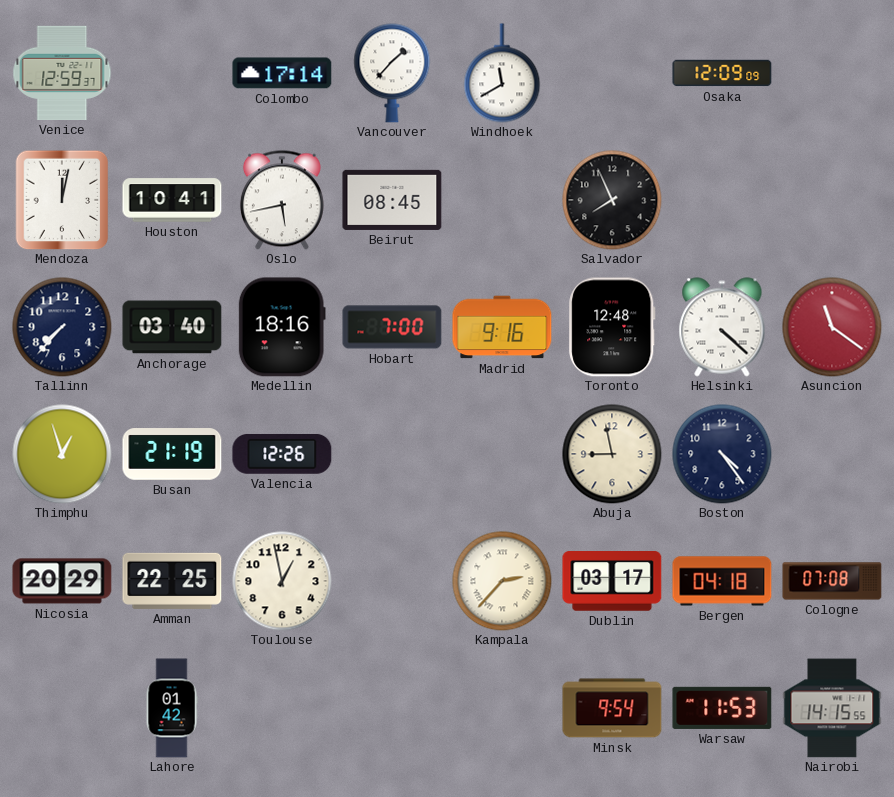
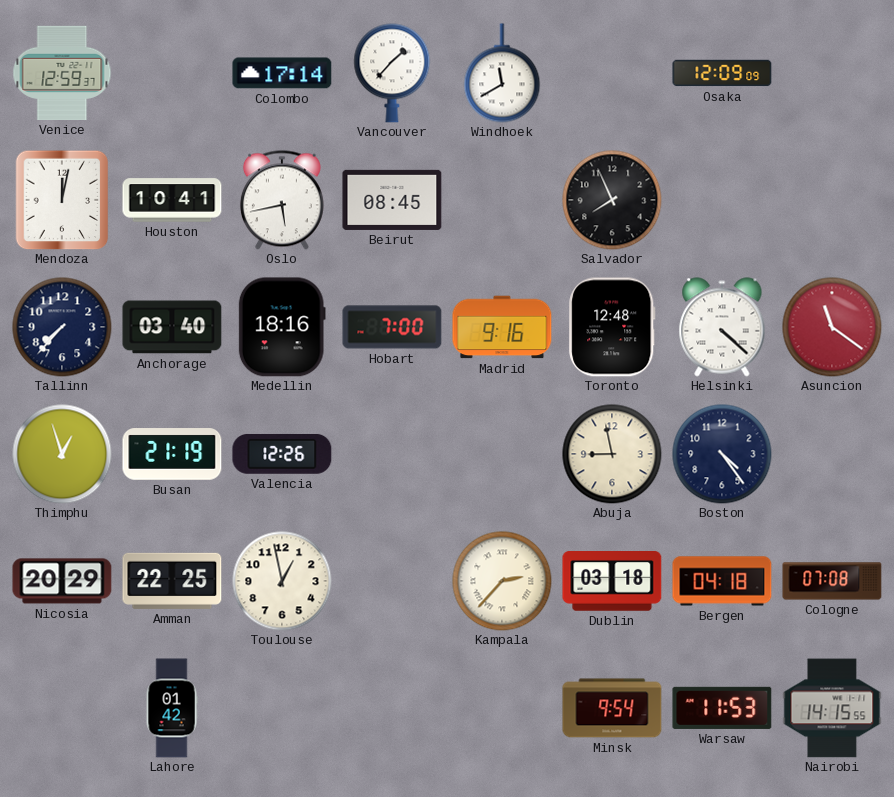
Dublin: 03:17 -> 03:18 (612, 581)
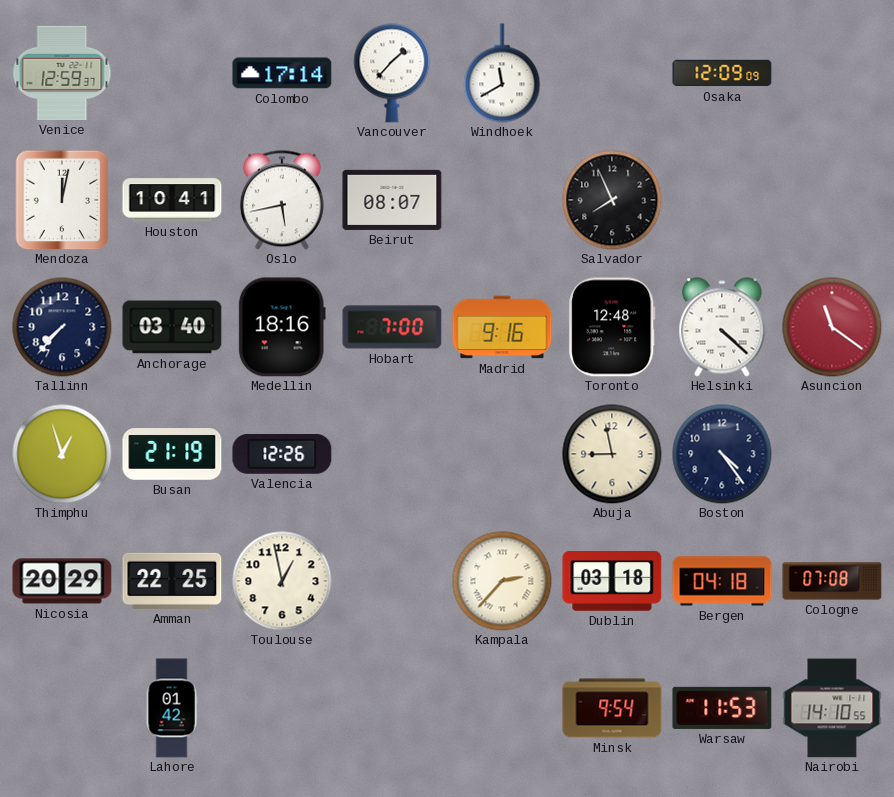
Beirut: 08:45 -> 08:07 (392, 200)
Nairobi: 14:15 -> 14:10 (832, 708)
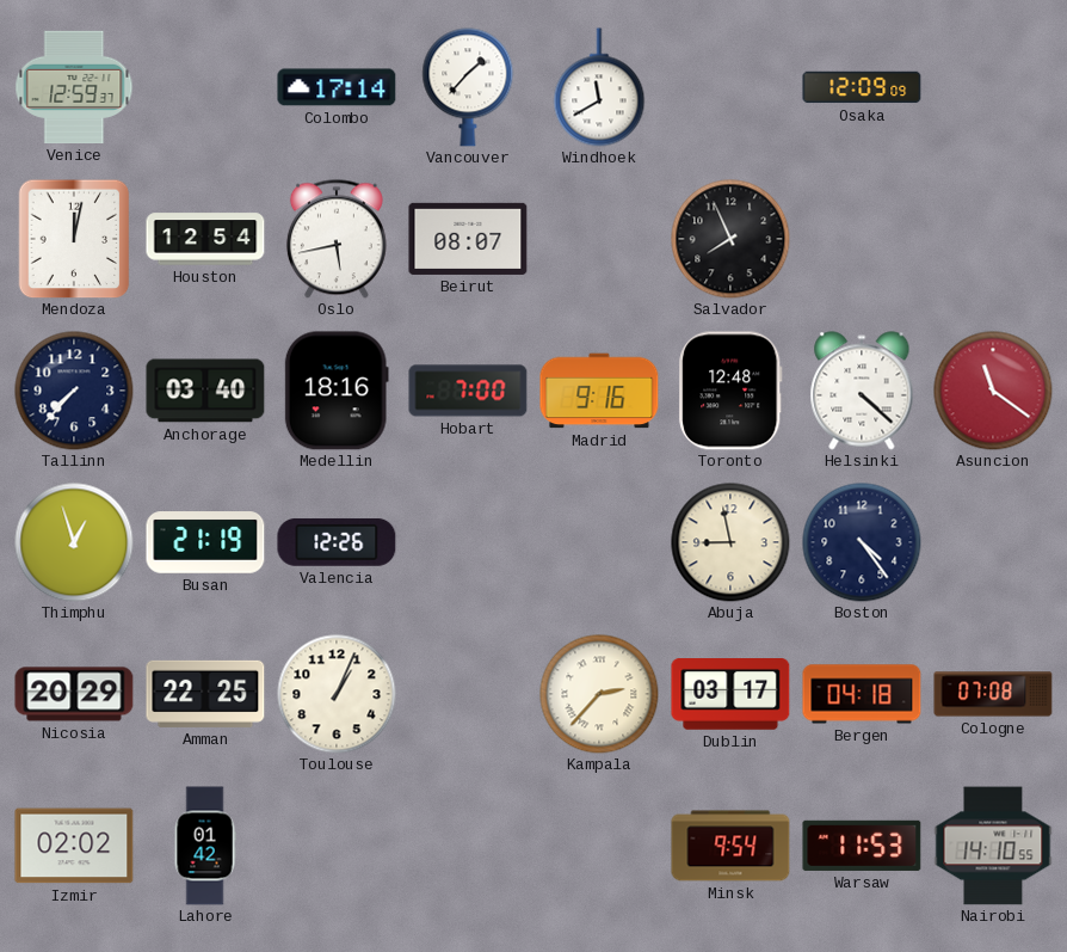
Houston: 10:41 -> 12:54 (205, 239)
Toulouse: 12:58 -> 1:04 (337, 694)
Dublin: 03:18 -> 03:17 (730, 694)
Izmir: none -> 02:02 (74, 846)
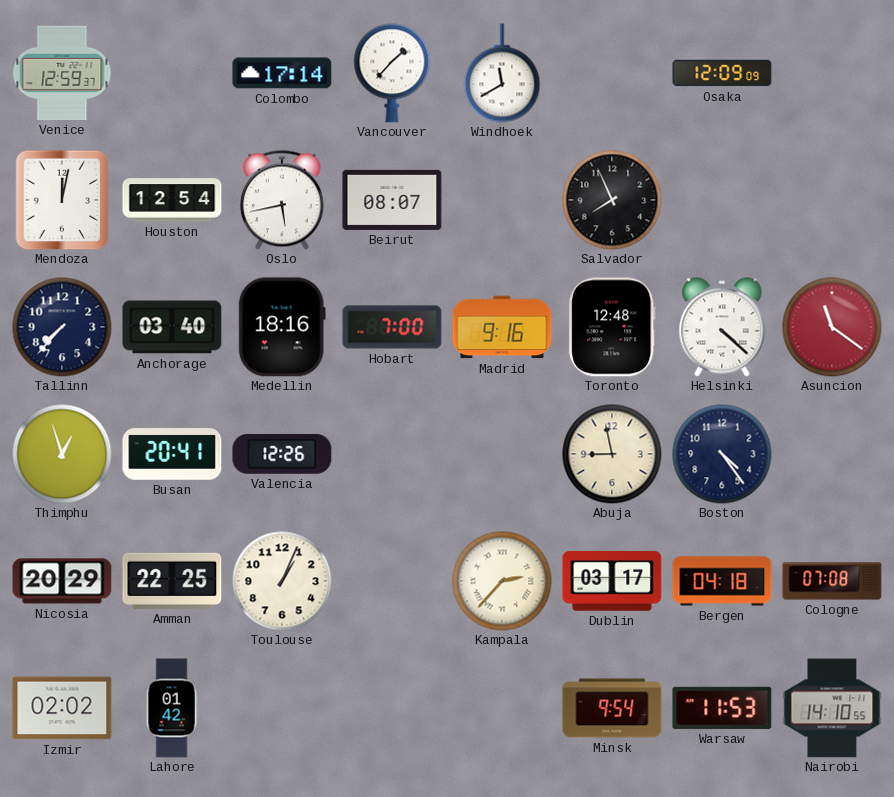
Busan: 21:19 -> 20:41 (172, 454)
